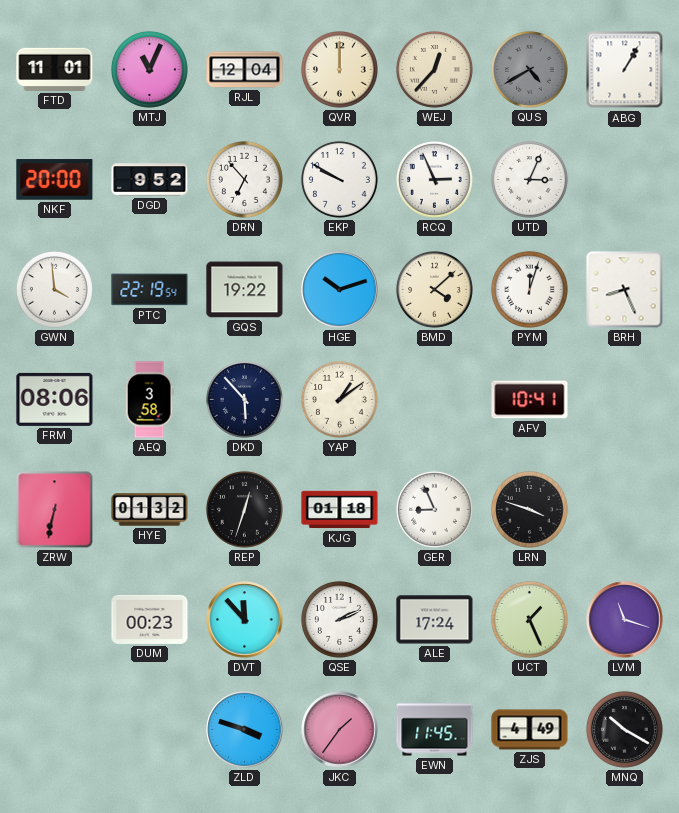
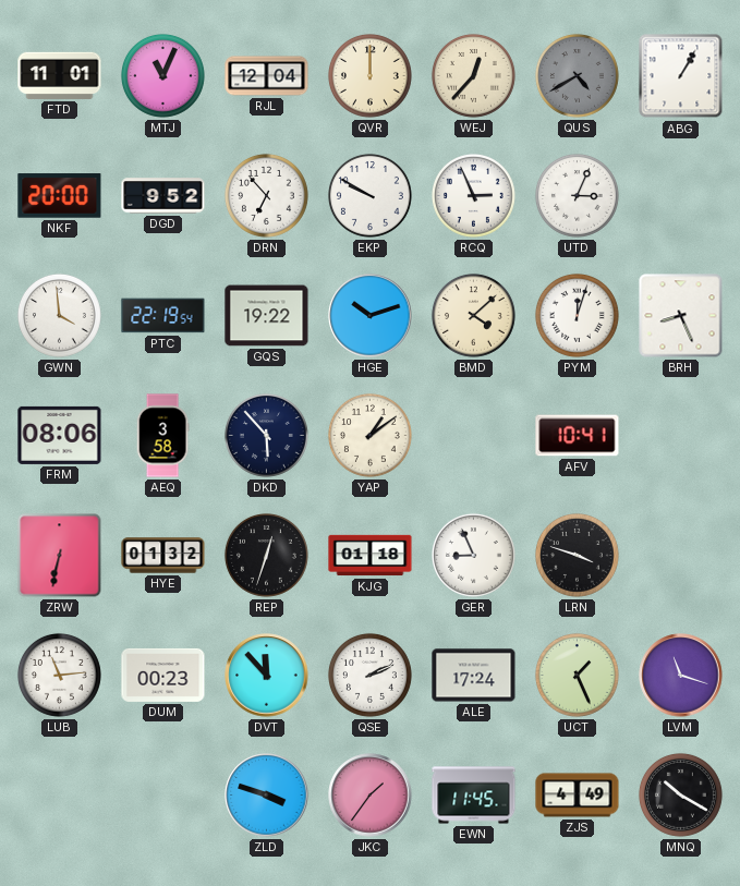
LUB: none -> 11:14 (59, 675)
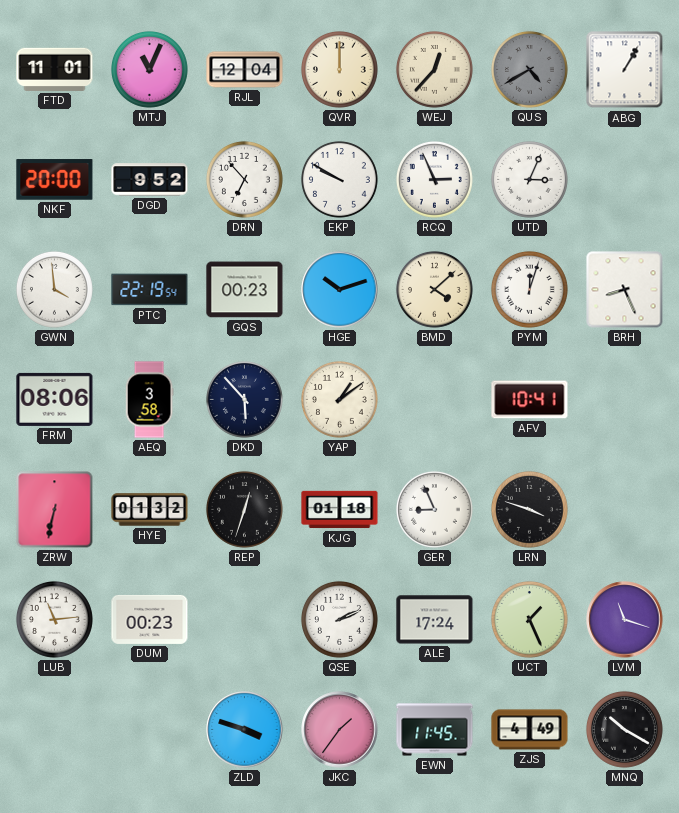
GQS: 19:22 -> 00:23 (245, 290)
DVT: 11:53 -> none (267, 676)
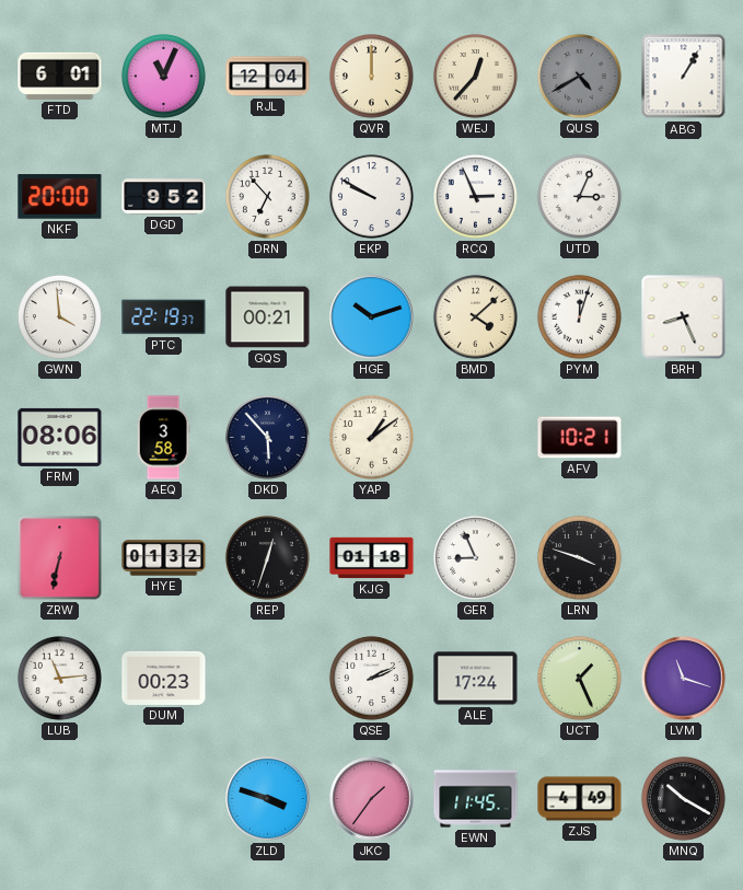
FTD: 11:01 -> 6:01 (60, 76)
PTC: 22:19:54 -> 22:19:37 (164, 317)
GQS: 00:23 -> 00:21 (268, 317)
AFV: 10:41 -> 10:21 (580, 438)
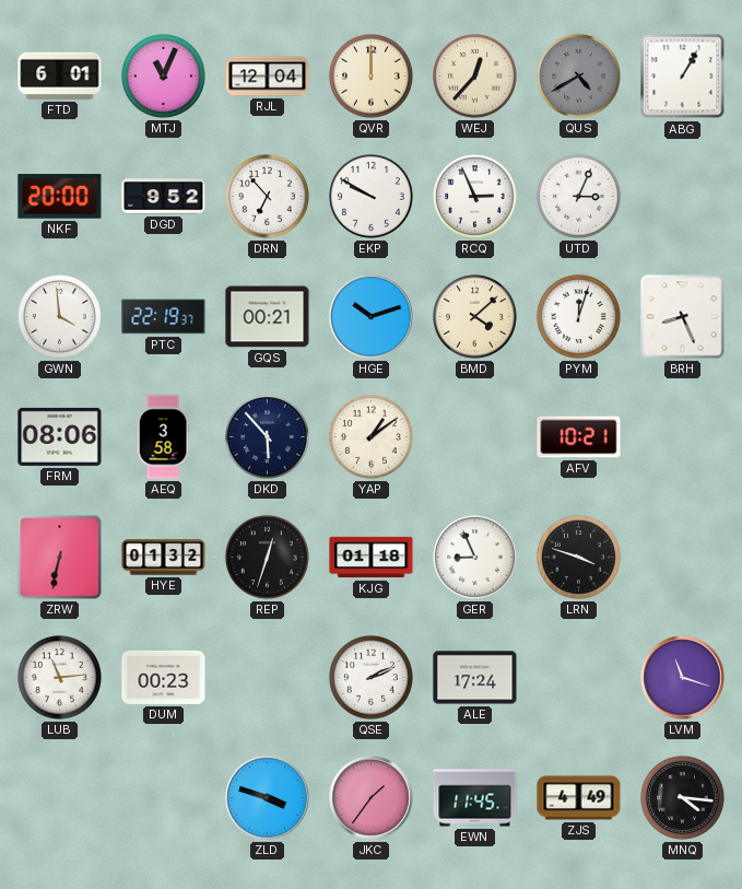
UCT: 1:26 -> none (579, 678)
MNQ: 10:20 -> 4:16 (682, 797)
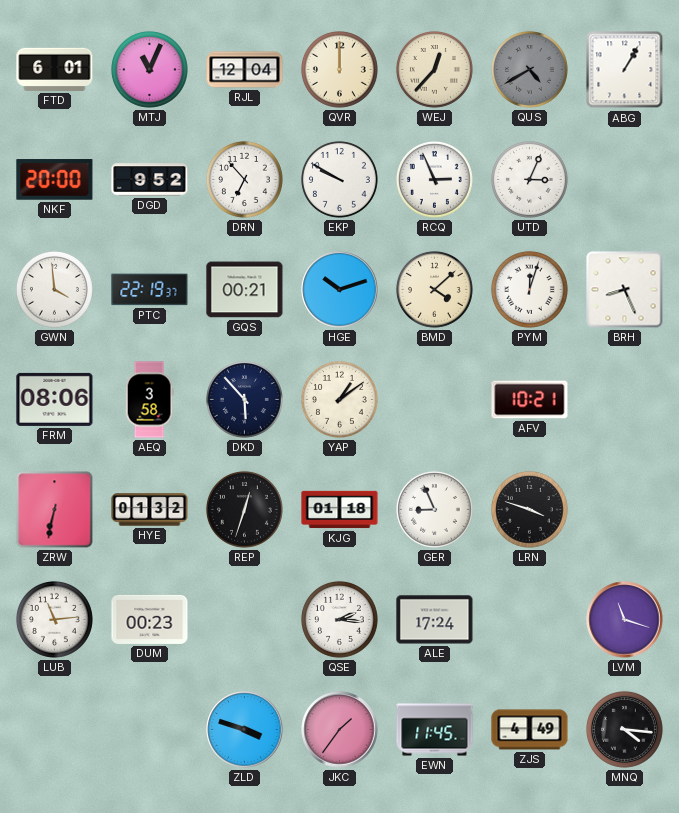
QSE: 2:11 -> 2:16 (339, 619)
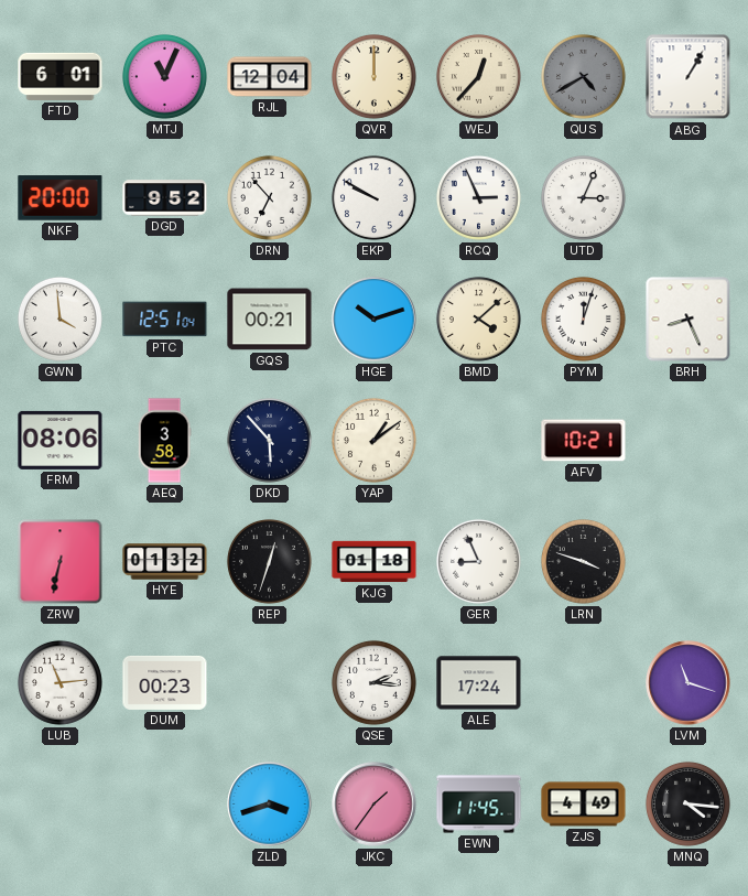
PTC: 22:19 -> 12:51 (165, 320)
ZLD: 3:48 -> 3:42 (270, 805)
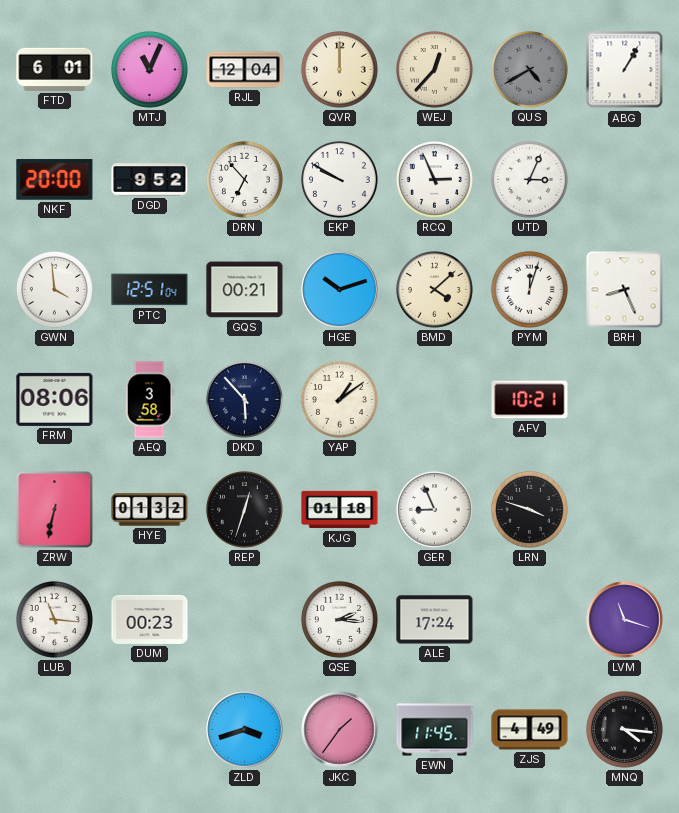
LUB: 11:14 -> 11:16 (54, 619)
